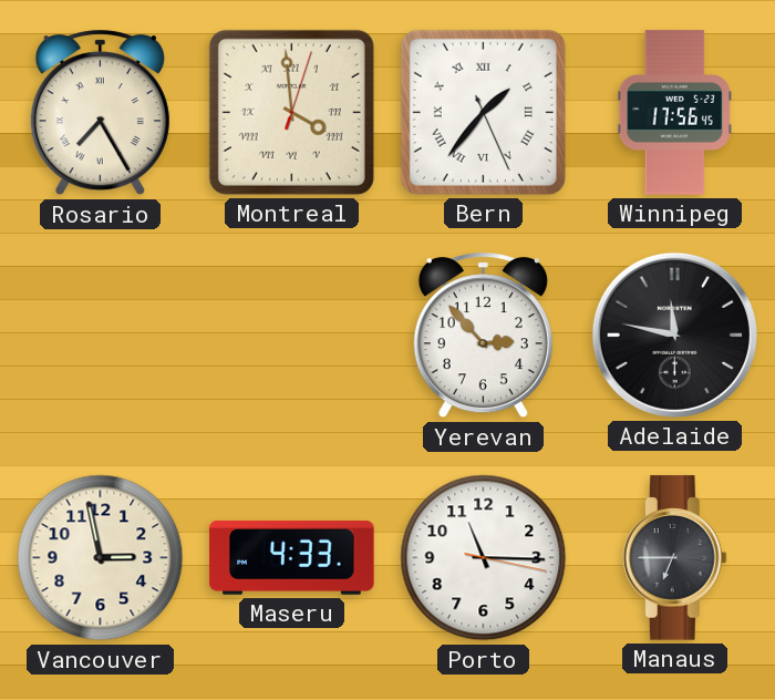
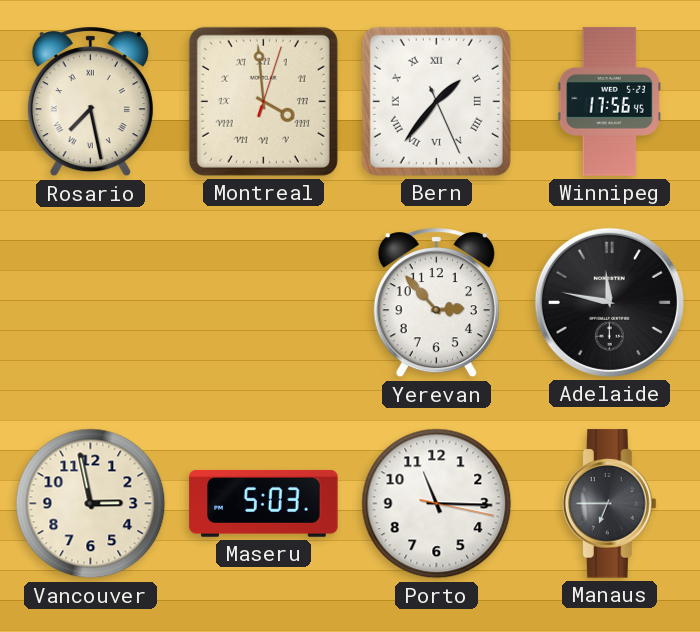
Rosario: 7:25 -> 7:28 (90, 102)
Maseru: 4:33 -> 5:03 (264, 504)
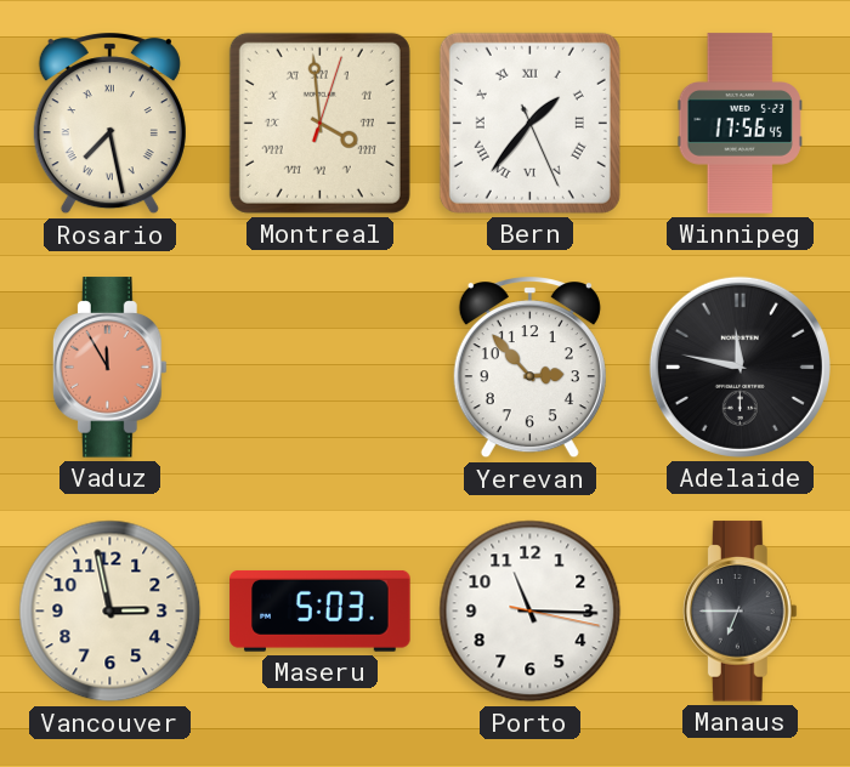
Vaduz: none -> 11:55 (109, 368)
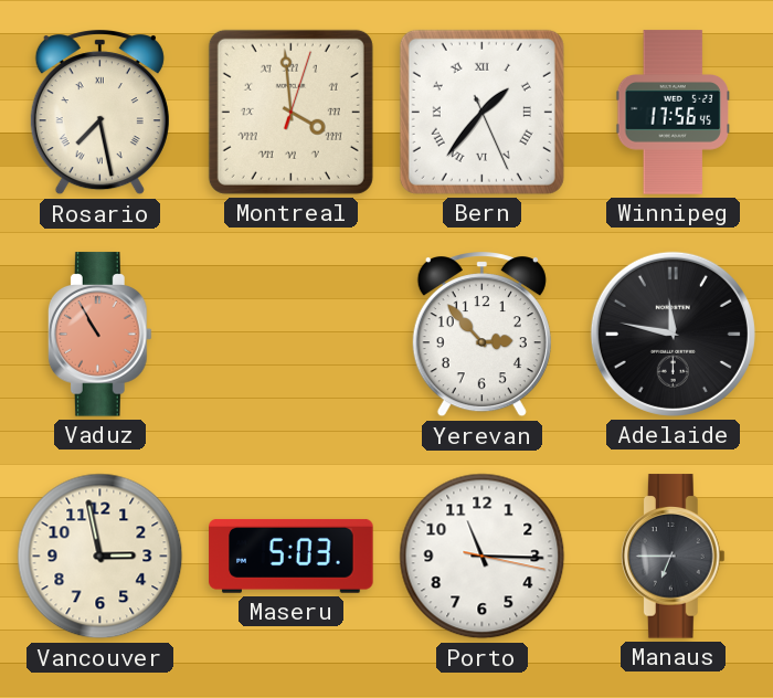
Vaduz: 11:55 -> 10:55 (99, 335)
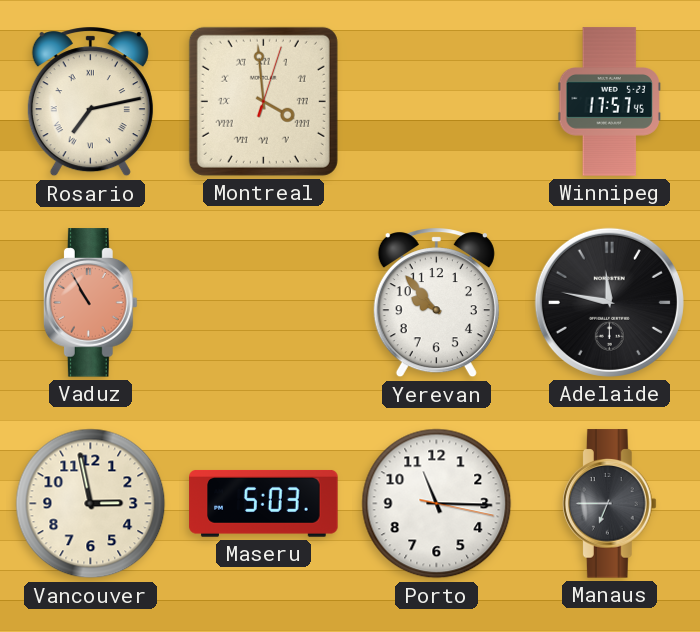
Rosario: 7:28 -> 7:13 (90, 102)
Bern: 1:36 -> none (481, 112)
Winnipeg: 17:56 -> 17:57 (609, 102)
Yerevan: 2:53 -> 9:53 (436, 303)
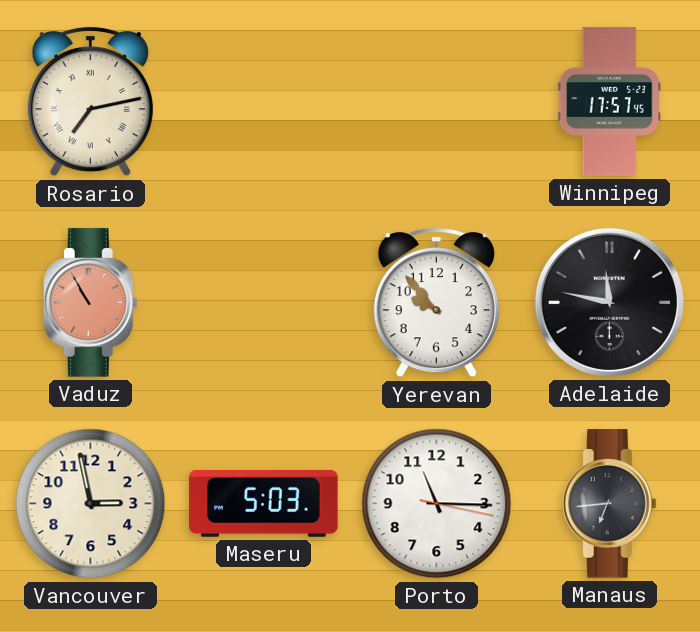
Montreal: 3:59 -> none (263, 101)
Manaus: 6:45 -> 6:44 (609, 504)
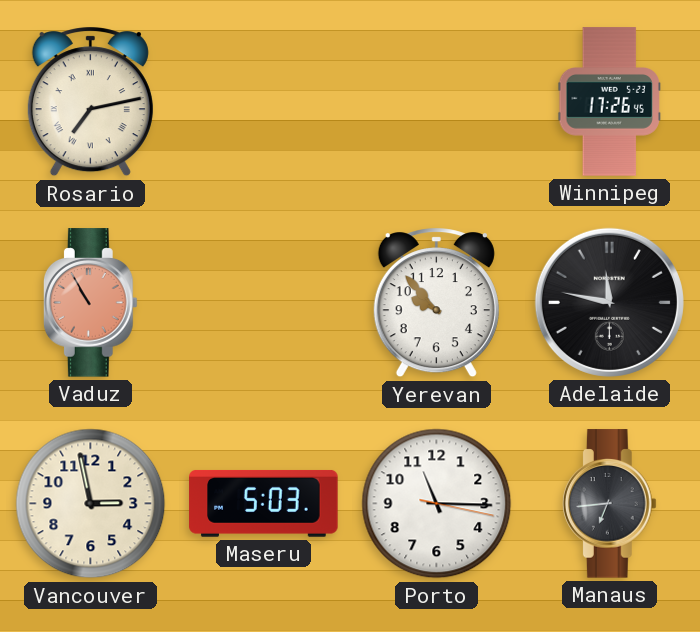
Winnipeg: 17:57 -> 17:26 (609, 102)
